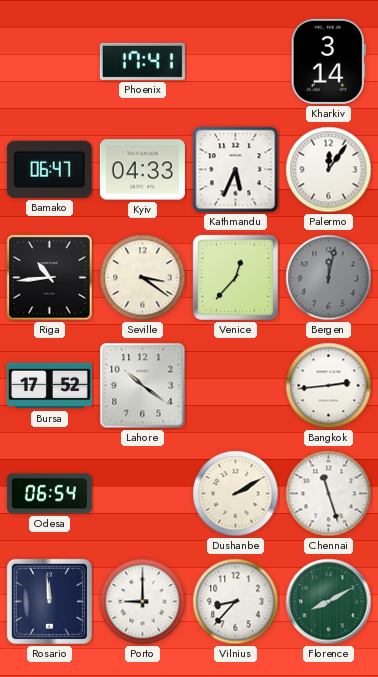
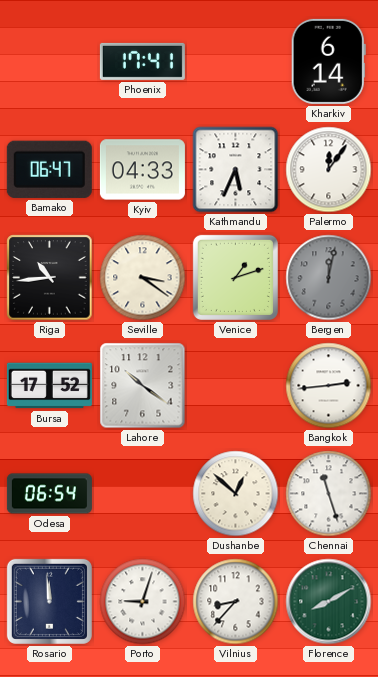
Kharkiv: 3:14 -> 6:14 (328, 61)
Venice: 12:37 -> 1:12 (235, 277)
Dushanbe: 2:10 -> 12:52 (236, 494)
Porto: 9:00 -> 9:03 (143, 602)
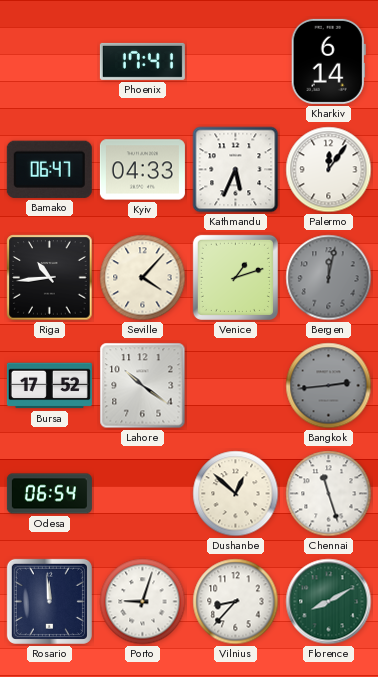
Seville: 3:21 -> 4:07 (143, 278)
Bangkok dial: white -> grey (329, 386)
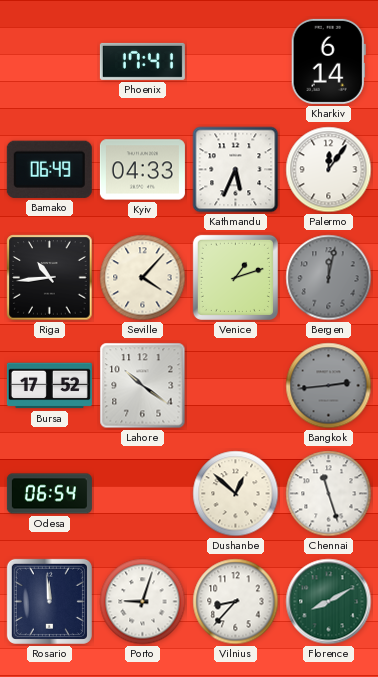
Bamako: 06:47 -> 06:49 (49, 169)
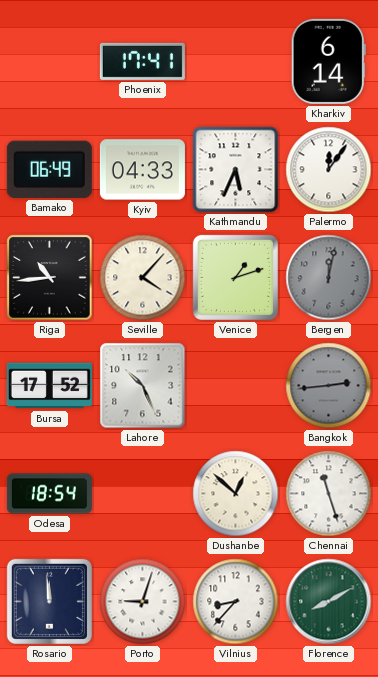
Lahore: 10:21 -> 10:26 (143, 386)
Odesa: 06:54 -> 18:54 (49, 494)
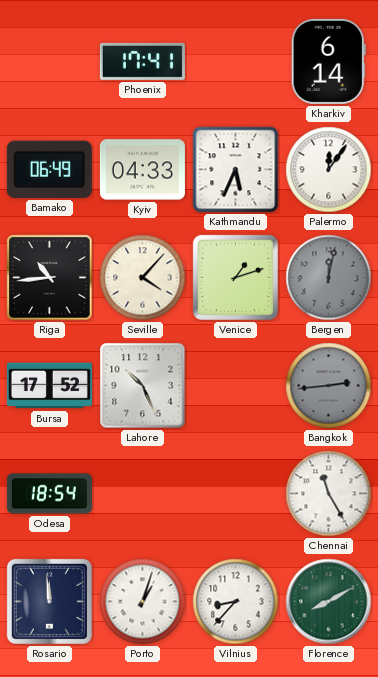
Dushanbe: 12:52 -> none (236, 494)
Chennai: 11:27 -> 11:25 (329, 494)
Porto: 9:03 -> 1:03 (143, 602)
